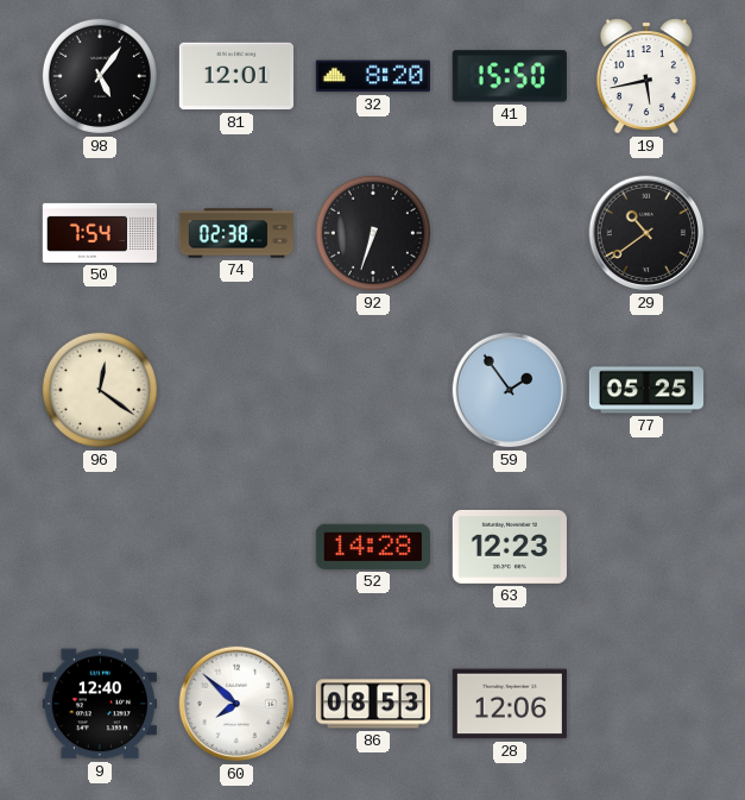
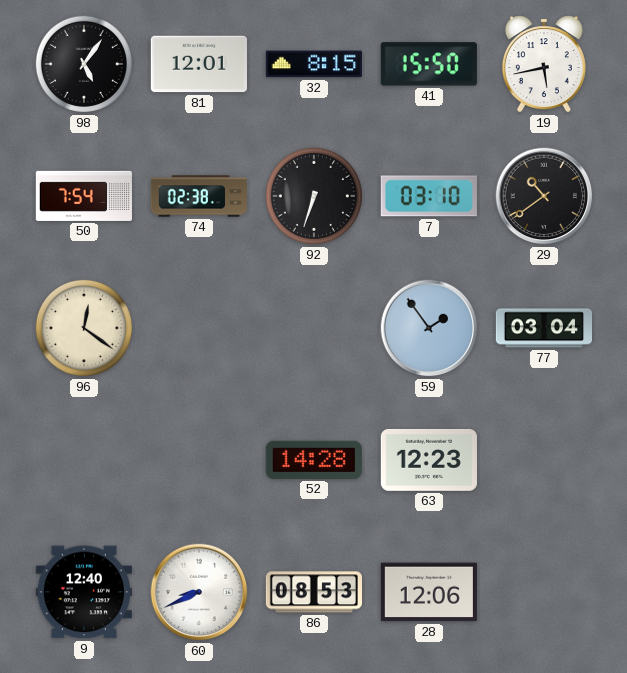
32: 8:20 -> 8:15 (314, 64)
7: none -> 03:10 (429, 196)
77: 05:25 -> 03:04 (543, 328)
60: 7:52 -> 8:41 (199, 592)
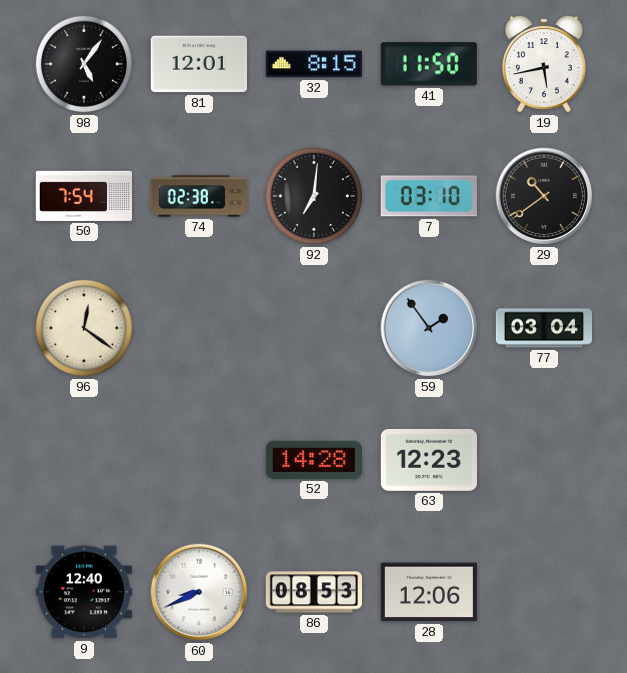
41: 15:50 -> 11:50 (429, 64)
92: 6:33 -> 7:01 (314, 196)
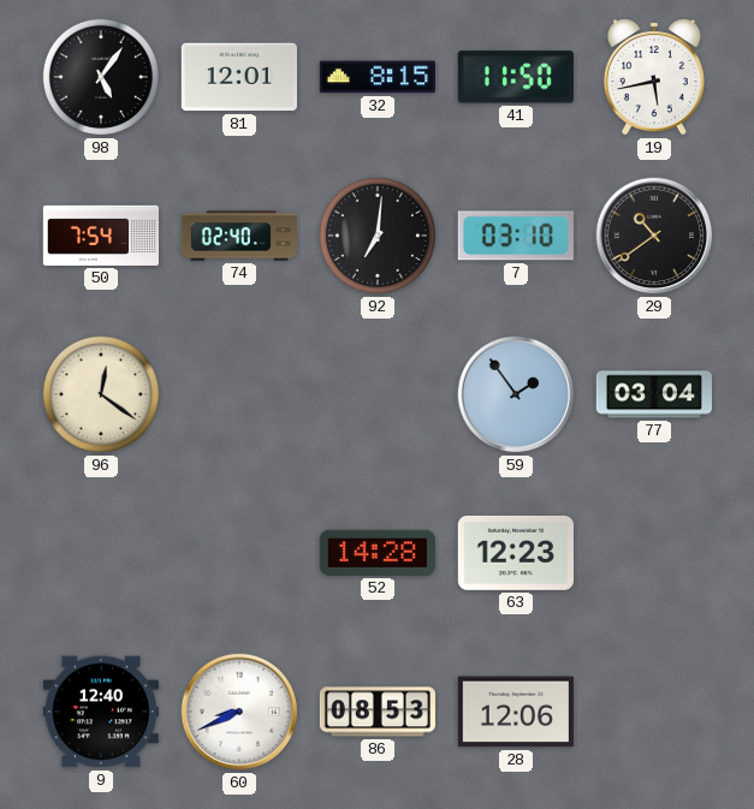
74: 02:38 -> 02:40 (239, 236)
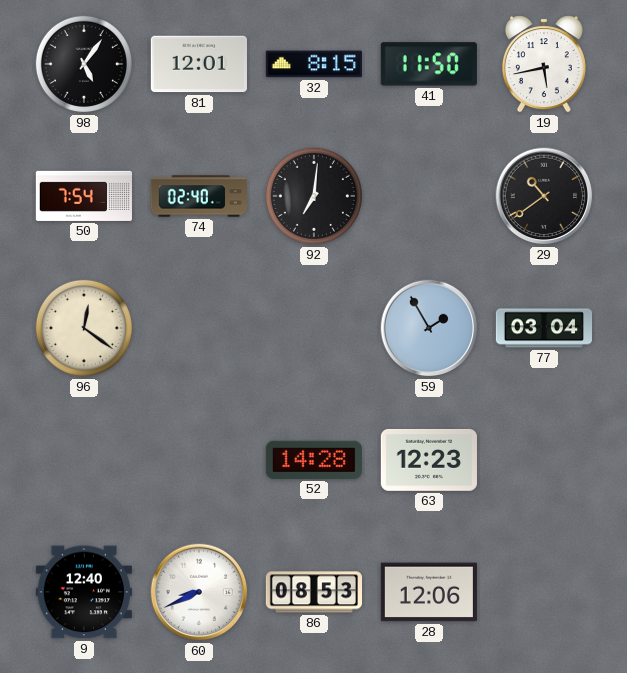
7: 03:10 -> none (516, 236)
59: 1:54 -> 1:55 (429, 328)
